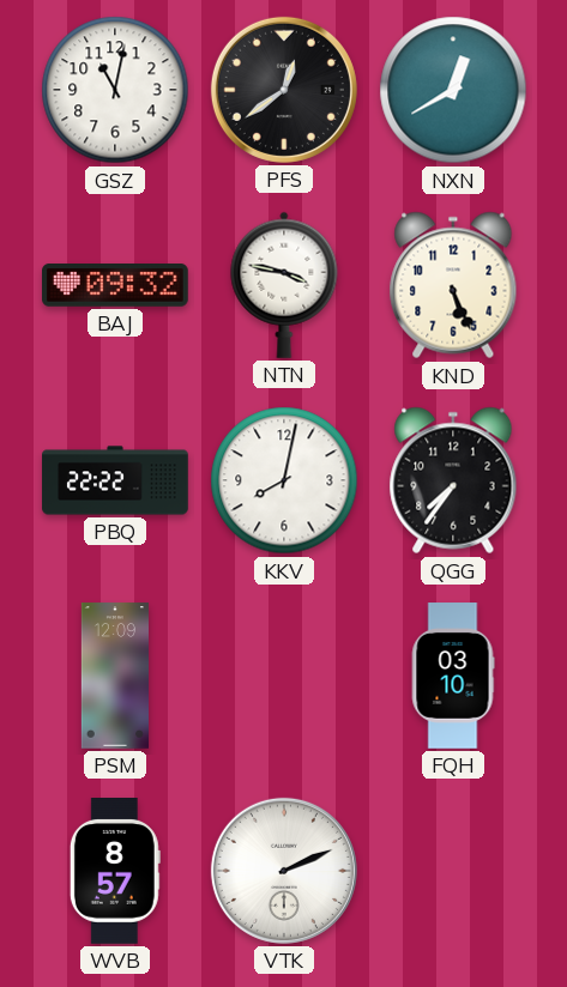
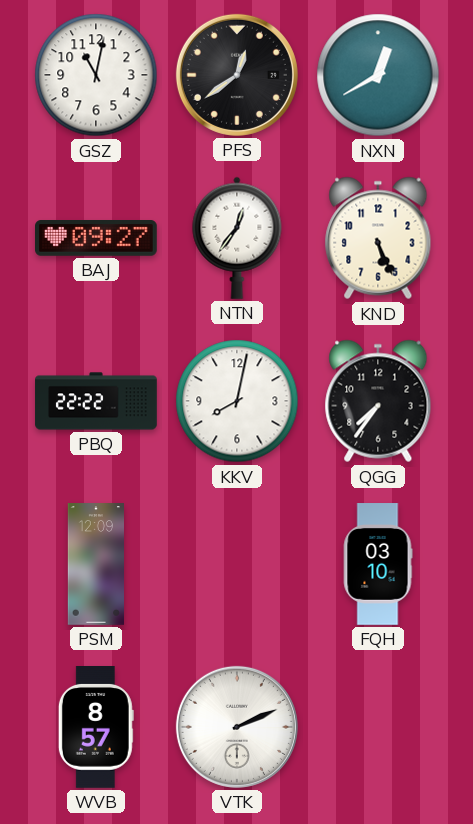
BAJ: 09:32 -> 09:27 (97, 239)
NTN: 3:47 -> 12:36 (237, 238)
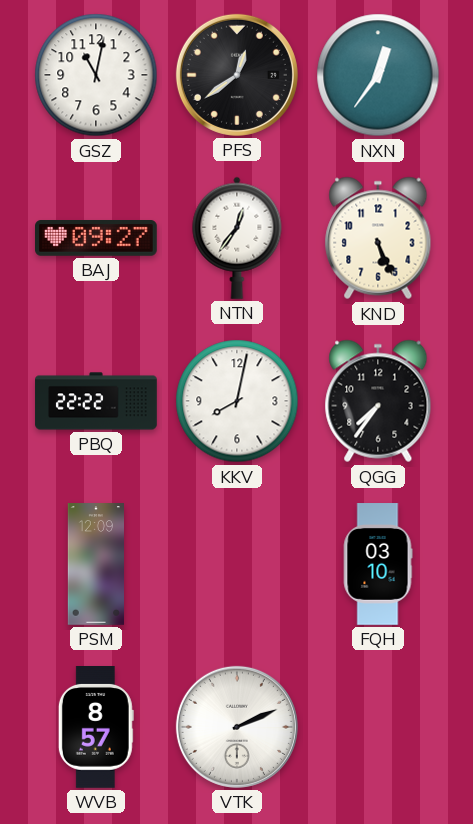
NXN: 12:40 -> 12:36 (378, 75)
